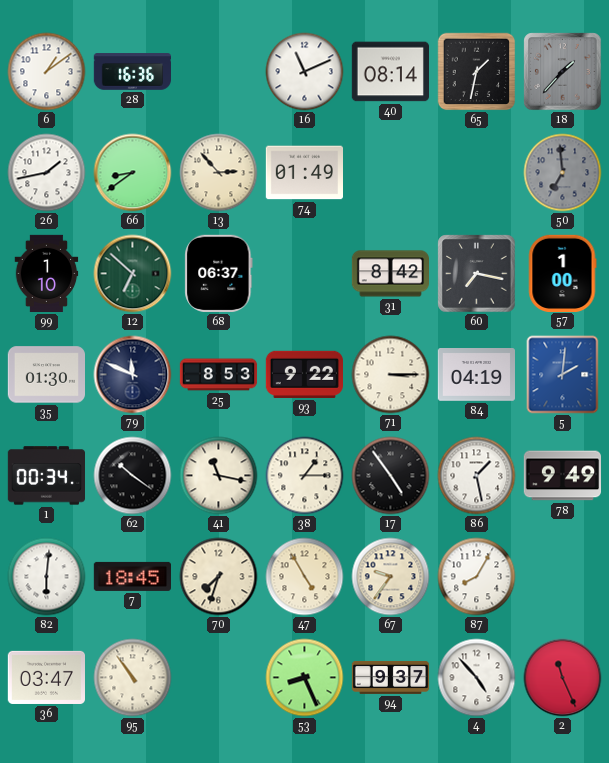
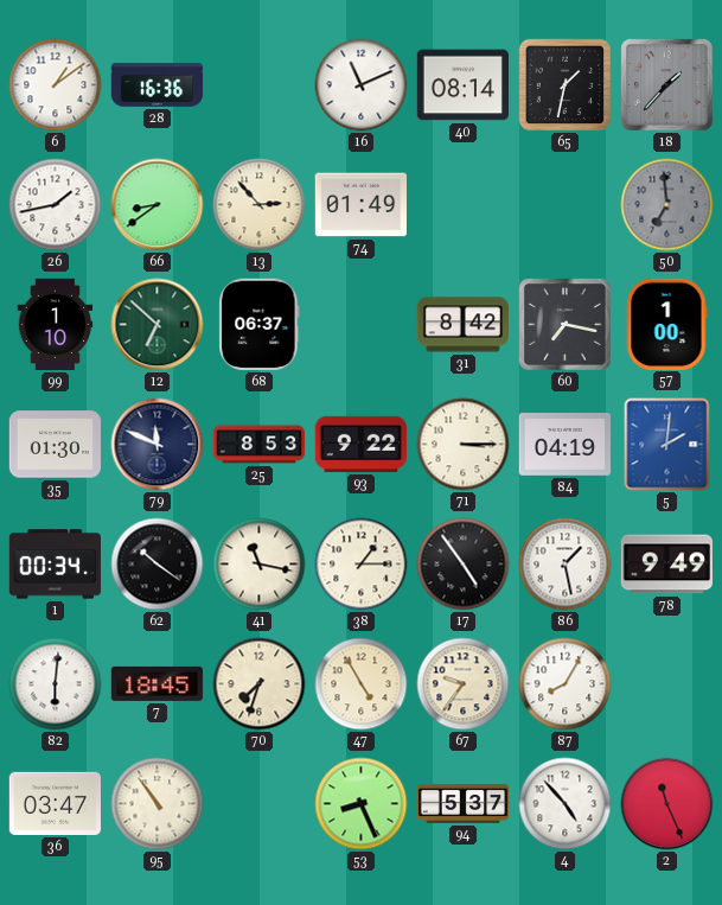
94: 9:37 -> 5:37 (464, 803)
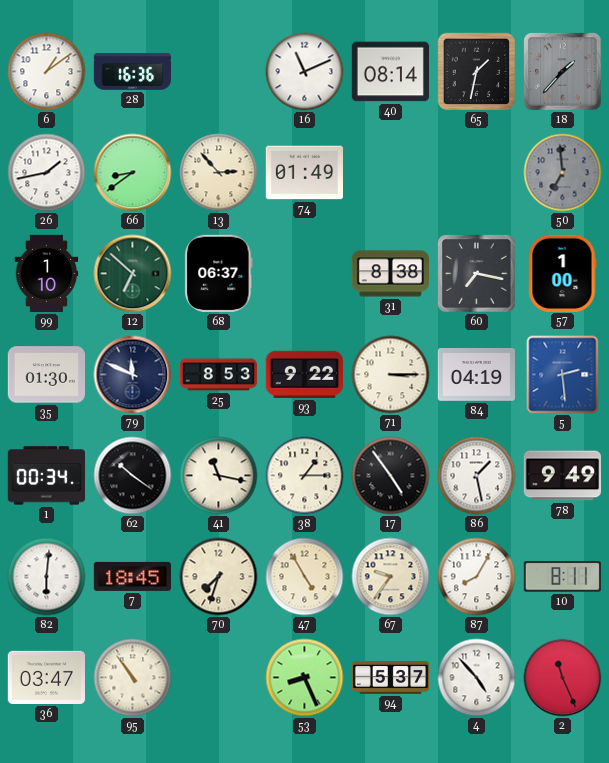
31: 8:42 -> 8:38 (391, 274)
5: 2:01 -> 2:29 (563, 375)
10: none -> 8:11 (562, 577)
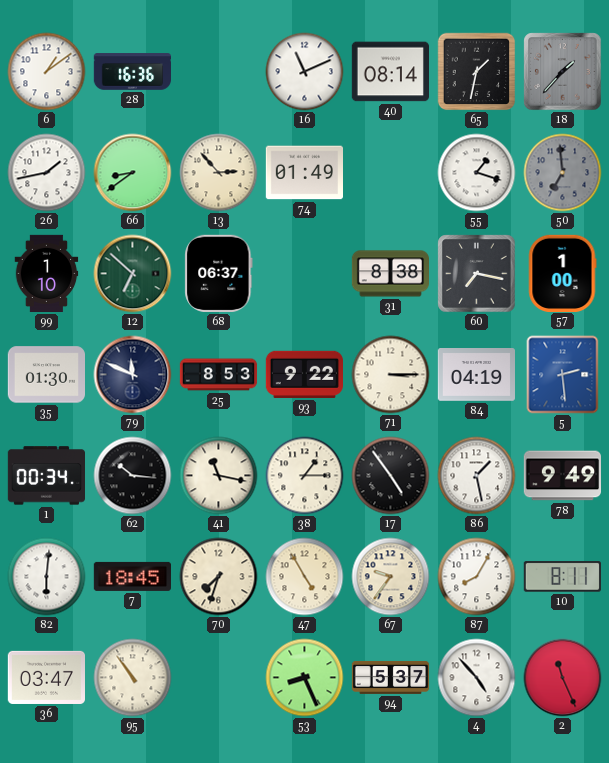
55: none -> 1:18 (477, 173)
62: 10:21 -> 10:16 (133, 476)
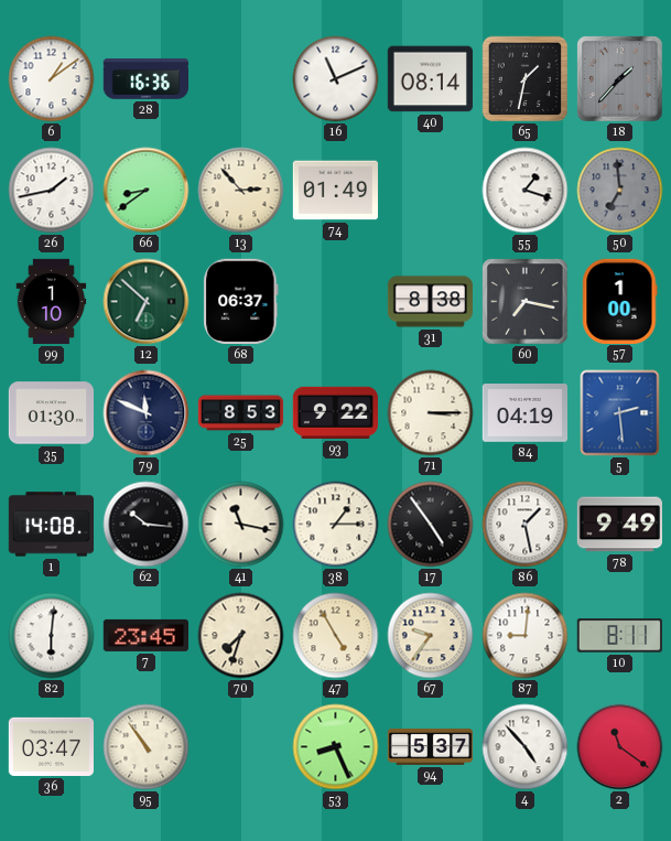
1: 00:34 -> 14:08 (51, 525)
7: 18:45 -> 23:45 (145, 635)
87: 8:05 -> 9:01 (526, 636)
2: 11:26 -> 11:21 (620, 747)
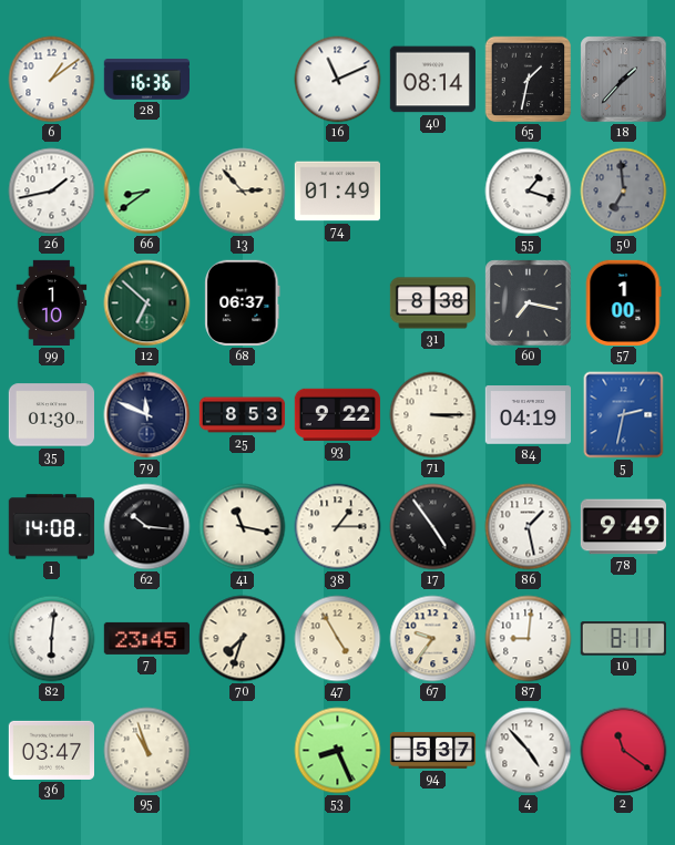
5: 2:29 -> 2:32 (624, 415)
95: 10:54 -> 10:57 (147, 751)
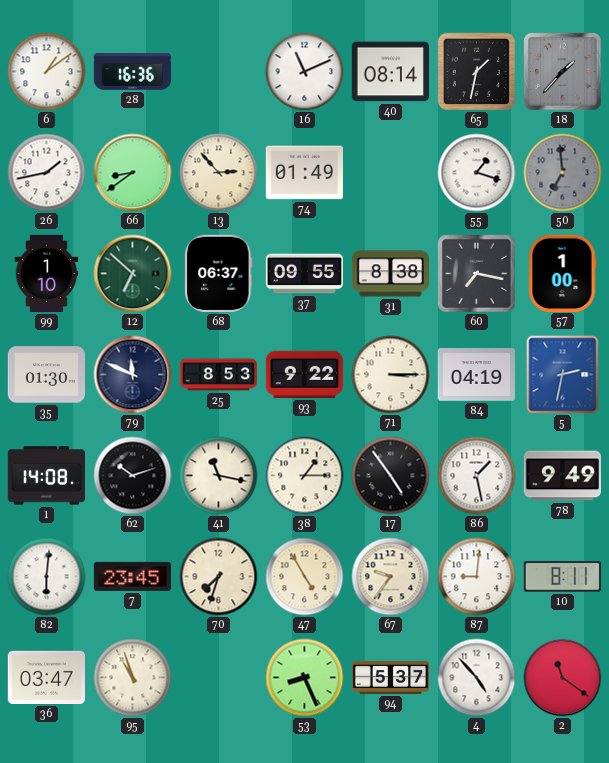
37: none -> 09:55 (304, 274)
62: 10:16 -> 10:12 (133, 476)
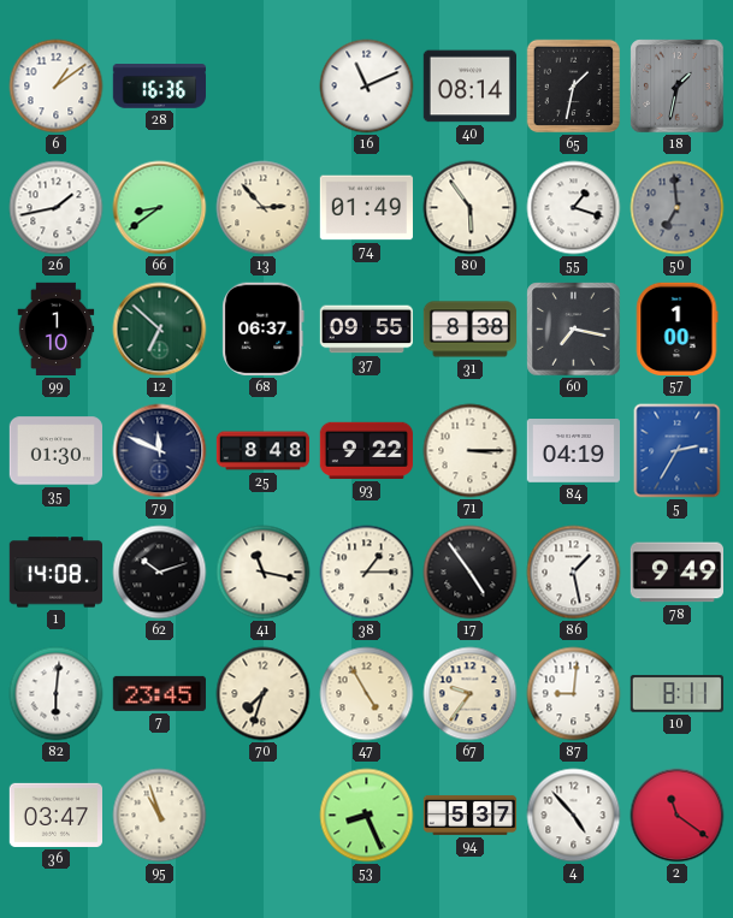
18: 1:37 -> 1:32 (678, 87)
80: none -> 5:54 (471, 208)
25: 8:53 -> 8:48 (264, 451)
5: 2:32 -> 2:35 (678, 451)
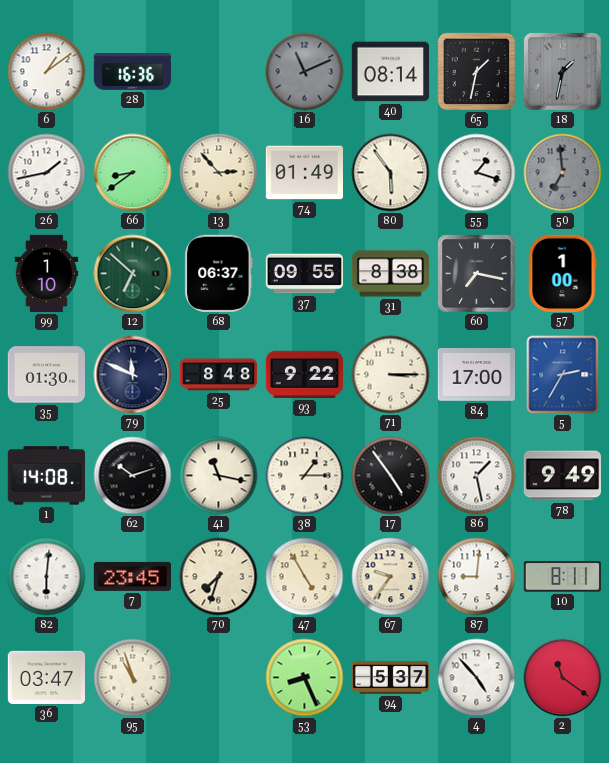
16 dial: white -> grey (305, 72)
84: 04:19 -> 17:00 (476, 375)
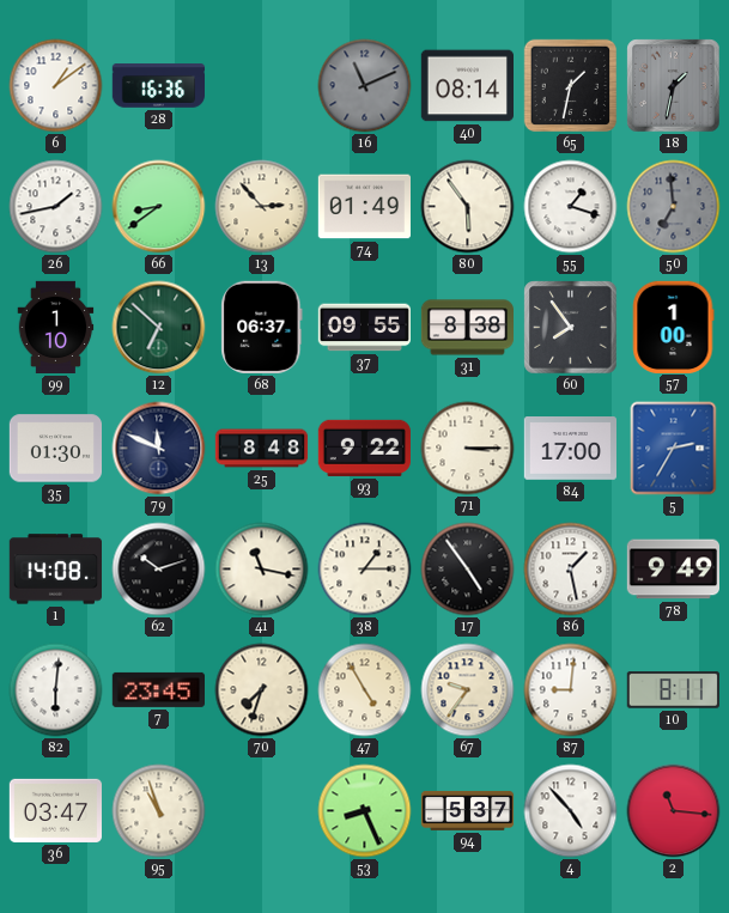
60: 7:17 -> 7:54 (571, 328)
2: 11:21 -> 11:16 (674, 811)
